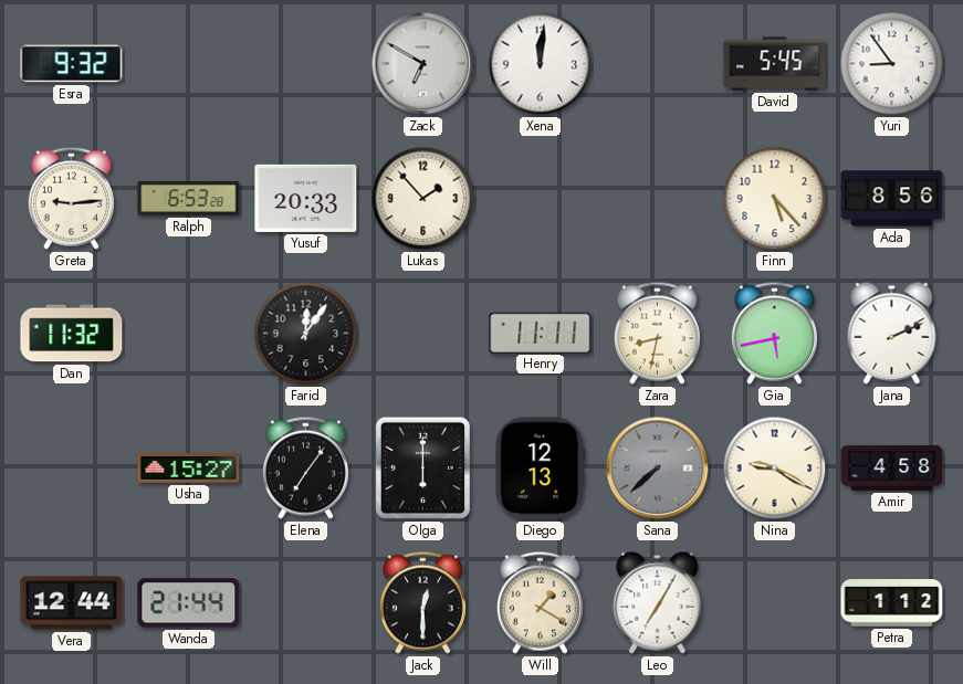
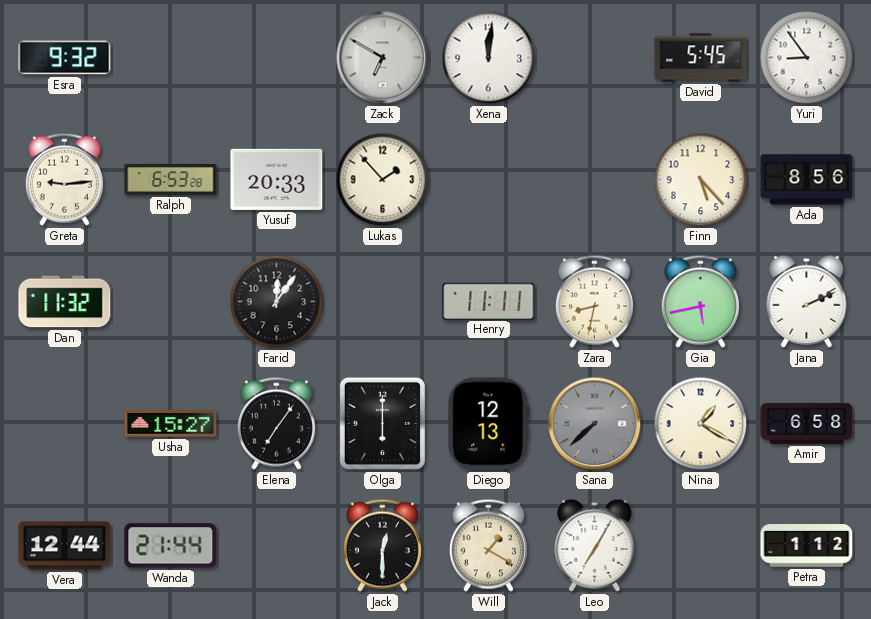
Nina: 9:20 -> 1:20 (701, 424)
Amir: 4:58 -> 6:58 (807, 423)
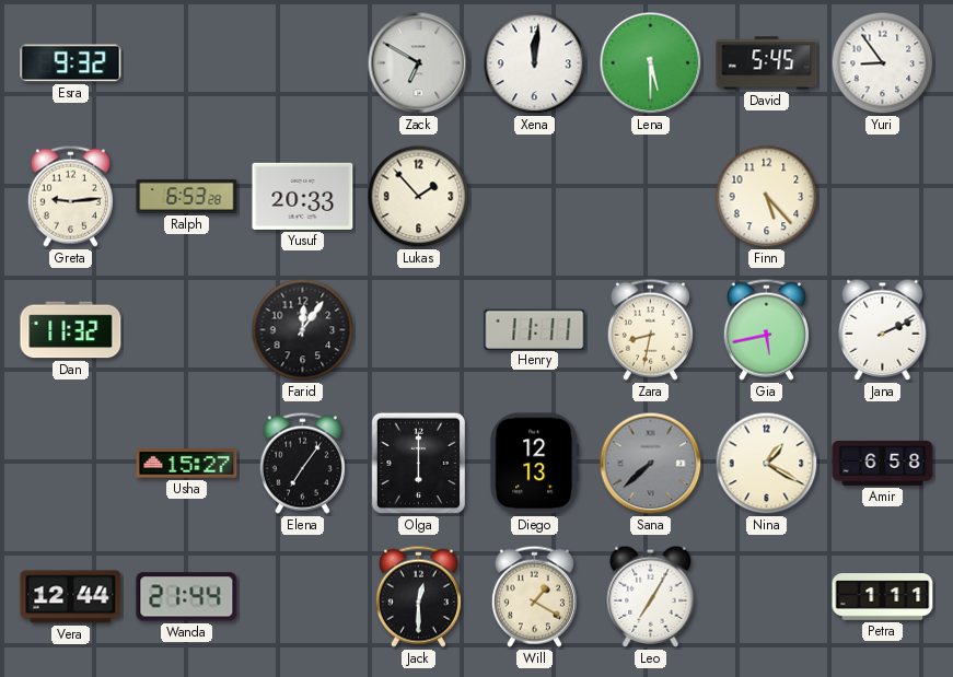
Lena: none -> 5:30 (651, 63)
Ada: 8:56 -> none (807, 180)
Petra: 1:12 -> 1:11 (883, 597)
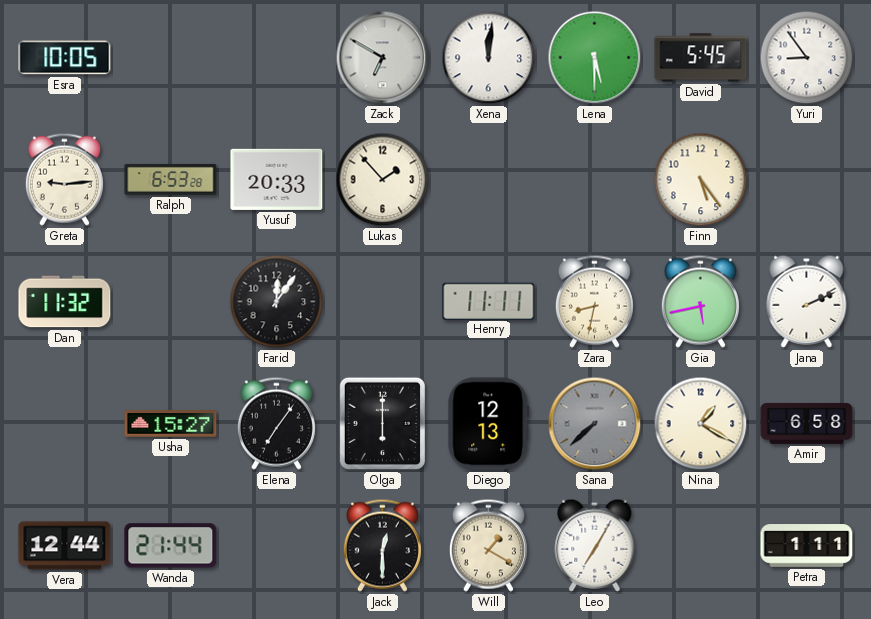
Esra: 9:32 -> 10:05 (65, 58)
Finn: 5:23 -> 5:24 (701, 180)
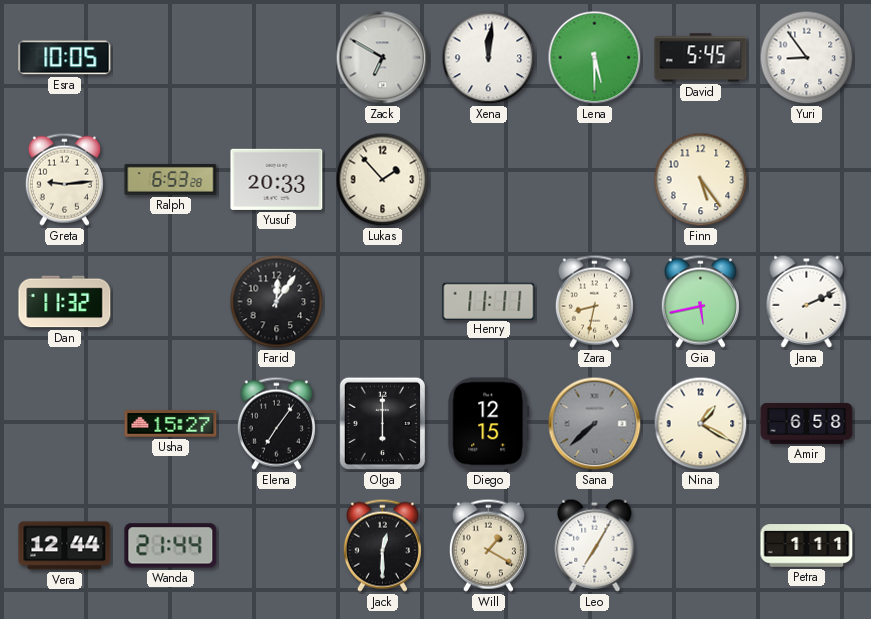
Diego: 12:13 -> 12:15 (489, 424)
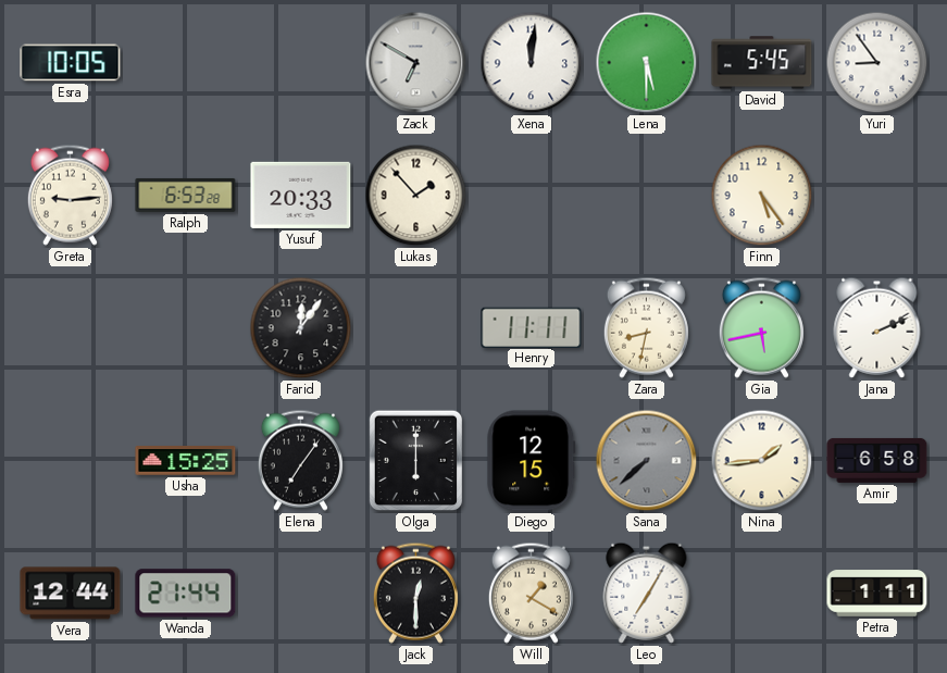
Dan: 11:32 -> none (65, 302)
Usha: 15:27 -> 15:25 (186, 461)
Nina: 1:20 -> 1:44 (762, 461)
